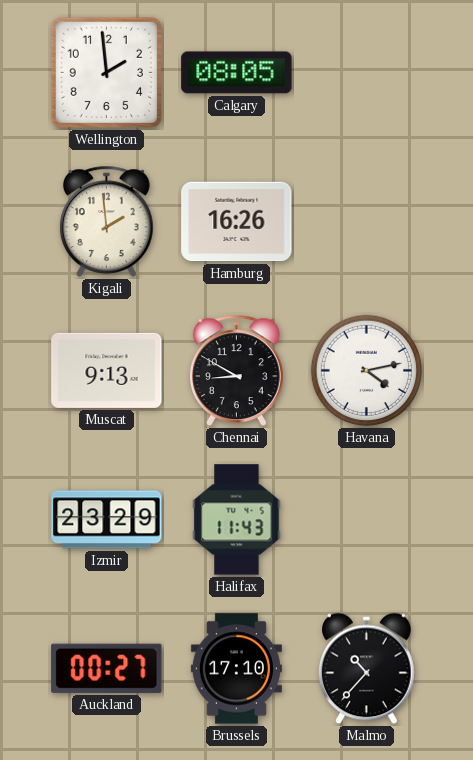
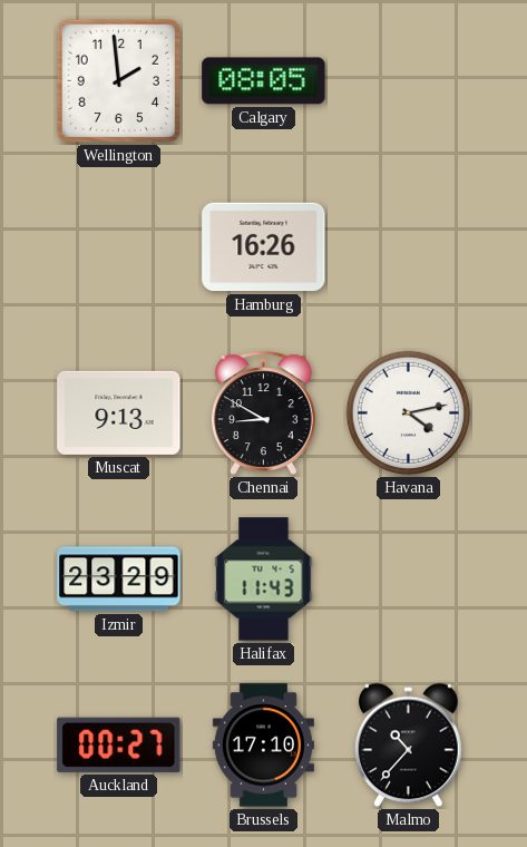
Kigali: 1:59 -> none (107, 221)
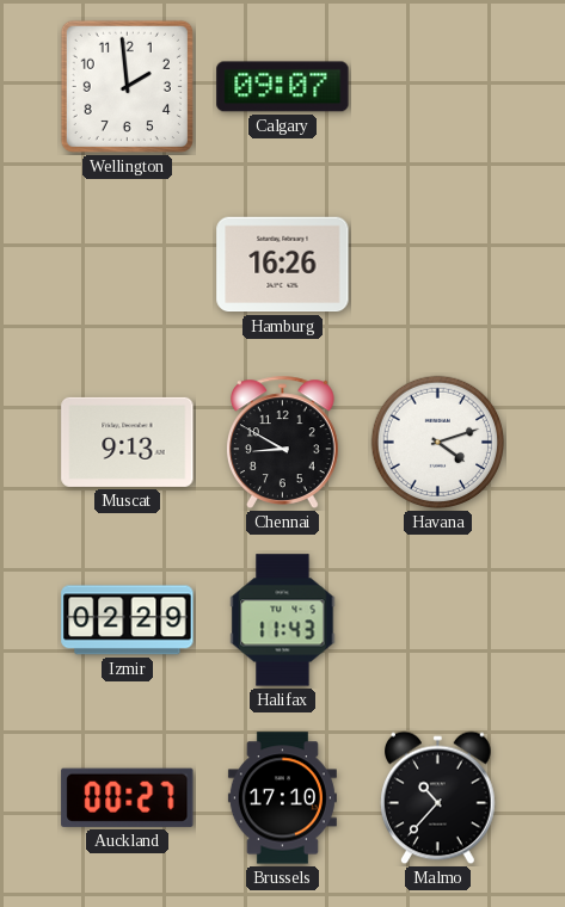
Calgary: 08:05 -> 09:07 (283, 87)
Havana: 4:13 -> 4:12 (438, 443)
Izmir: 23:29 -> 02:29 (128, 621)
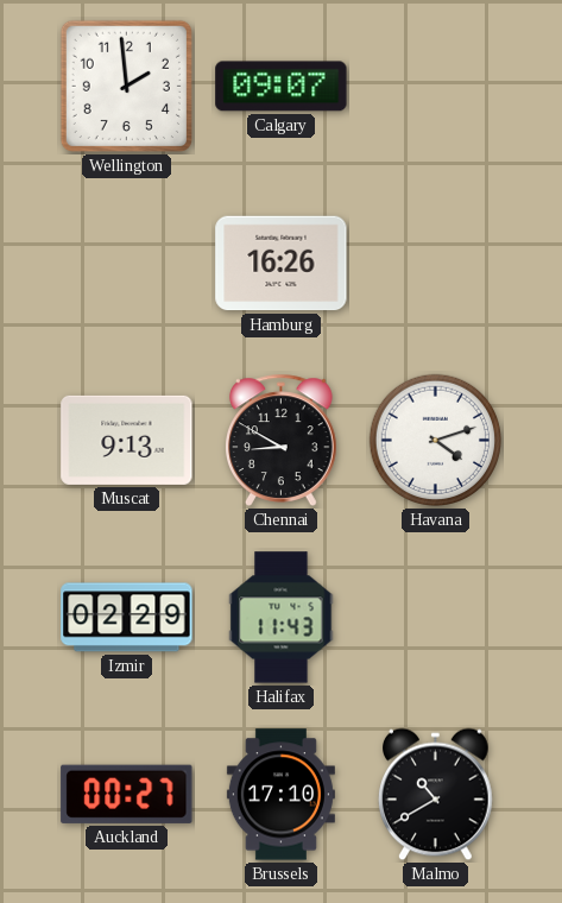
Malmo: 10:37 -> 10:40 (436, 795)
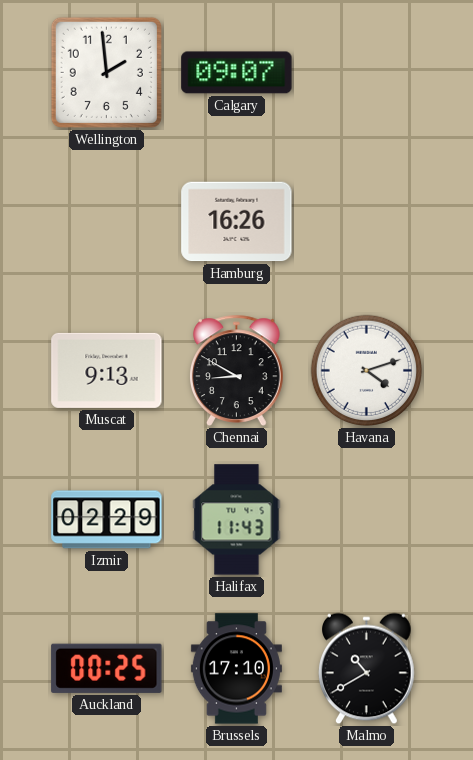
Auckland: 00:27 -> 00:25 (107, 668)
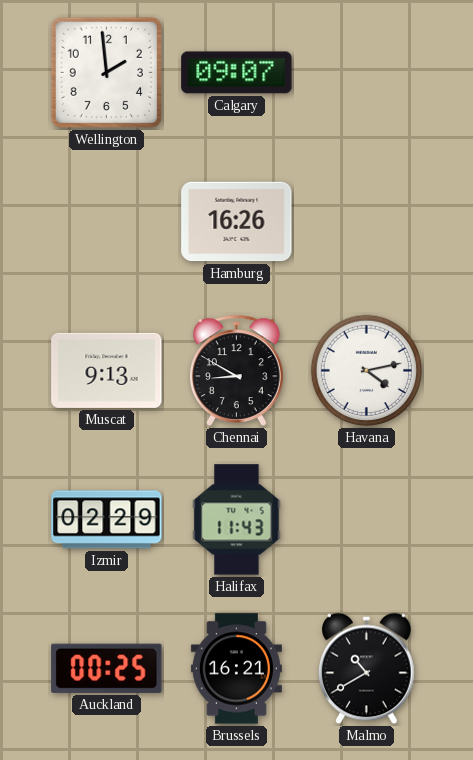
Havana: 4:12 -> 4:13 (367, 371)
Brussels: 17:10 -> 16:21 (236, 669)
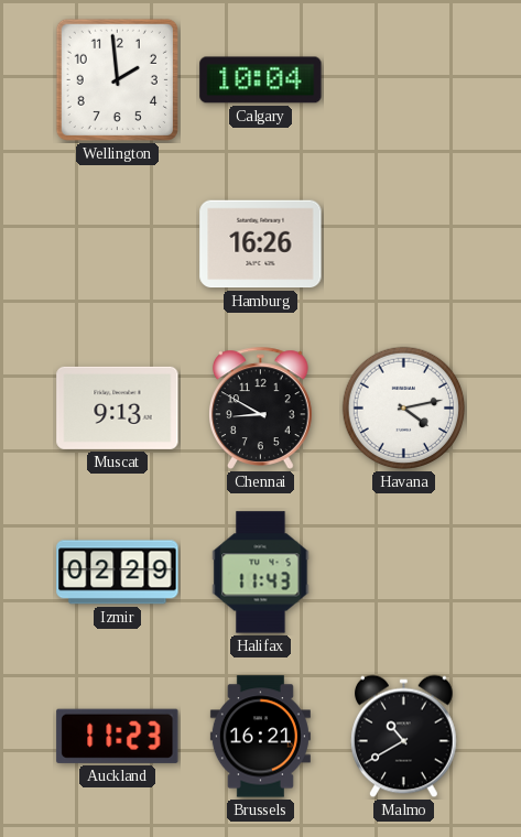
Calgary: 09:07 -> 10:04 (261, 80)
Auckland: 00:25 -> 11:23 (118, 736)
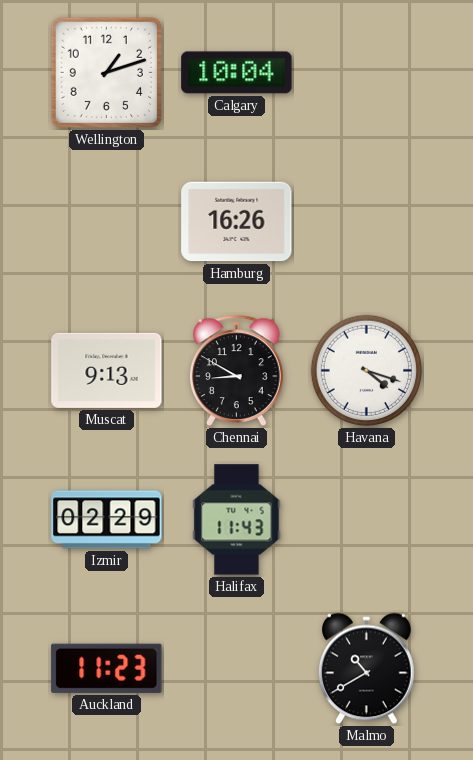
Wellington: 1:59 -> 1:12 (106, 72)
Havana: 4:13 -> 4:18 (367, 371)
Brussels: 16:21 -> none (260, 737)
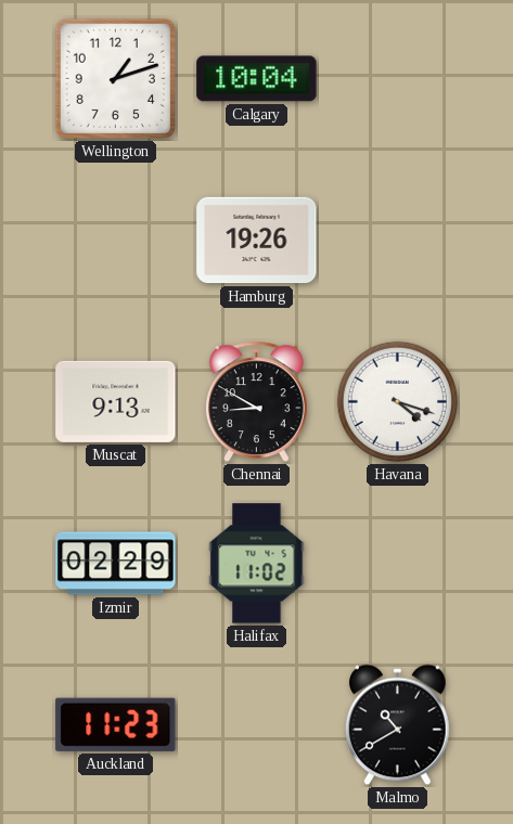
Hamburg: 16:26 -> 19:26 (257, 241)
Halifax: 11:43 -> 11:02 (257, 564)
